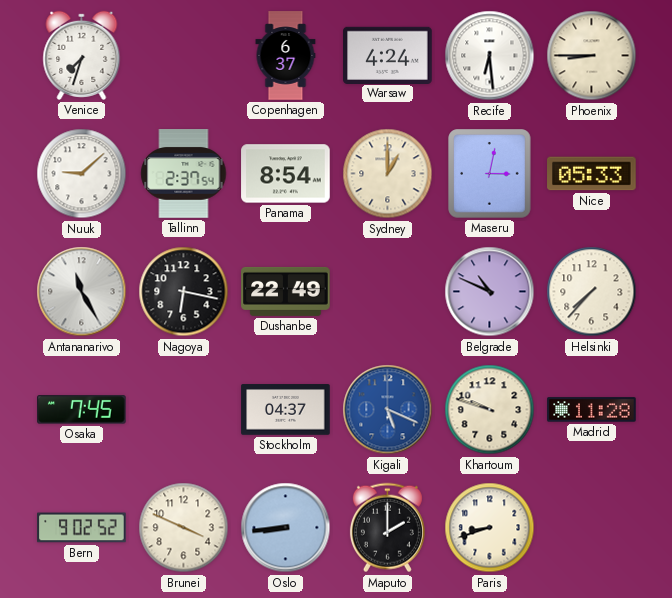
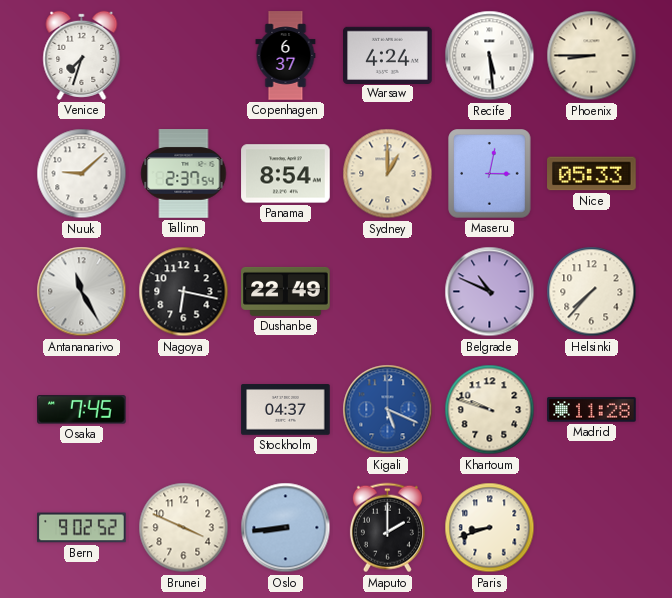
Recife: 6:29 -> 5:29 (490, 56)
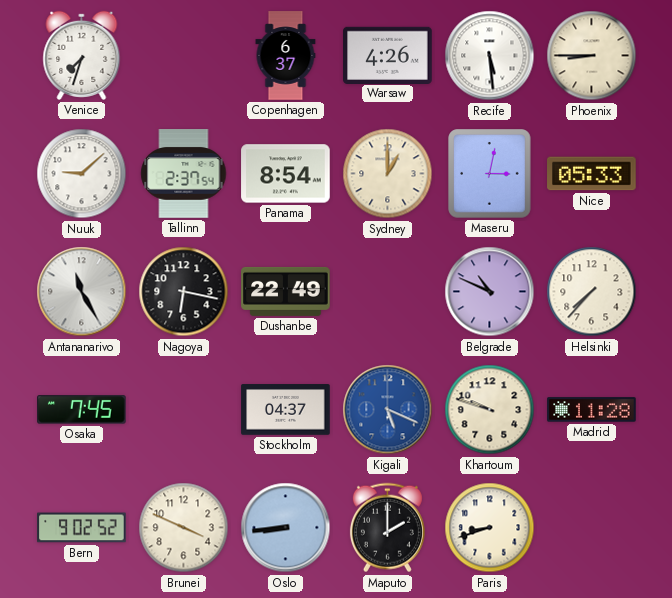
Warsaw: 4:24 -> 4:26 (388, 55)
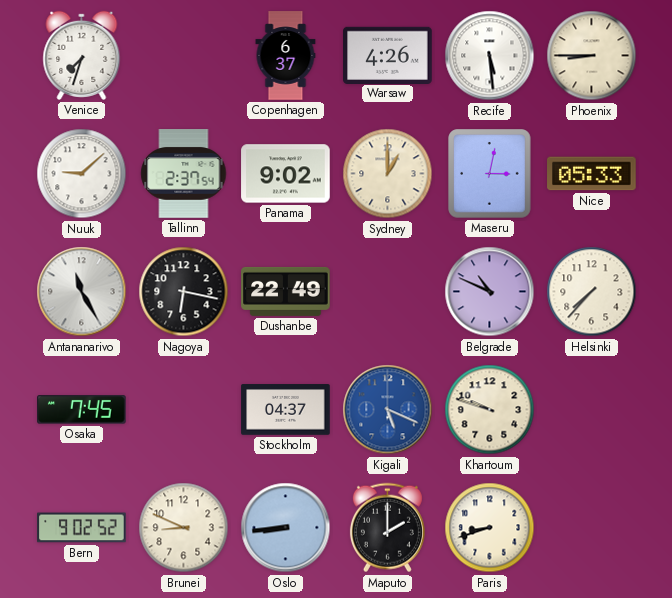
Panama: 8:54 -> 9:02 (286, 174)
Madrid: 11:28 -> none (592, 410)
Brunei: 3:49 -> 8:49 (184, 528)
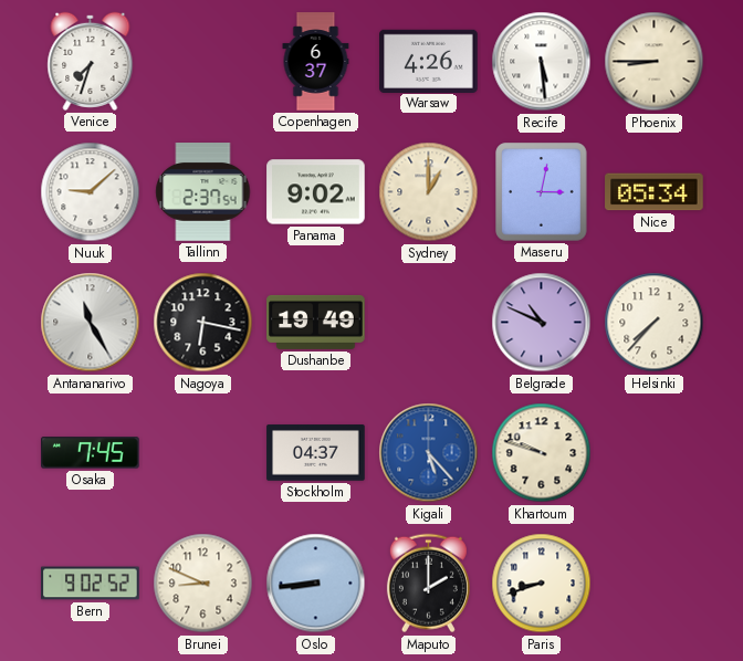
Nice: 05:33 -> 05:34 (655, 192)
Dushanbe: 22:49 -> 19:49 (316, 322)
Kigali: 5:19 -> 5:23 (429, 453)
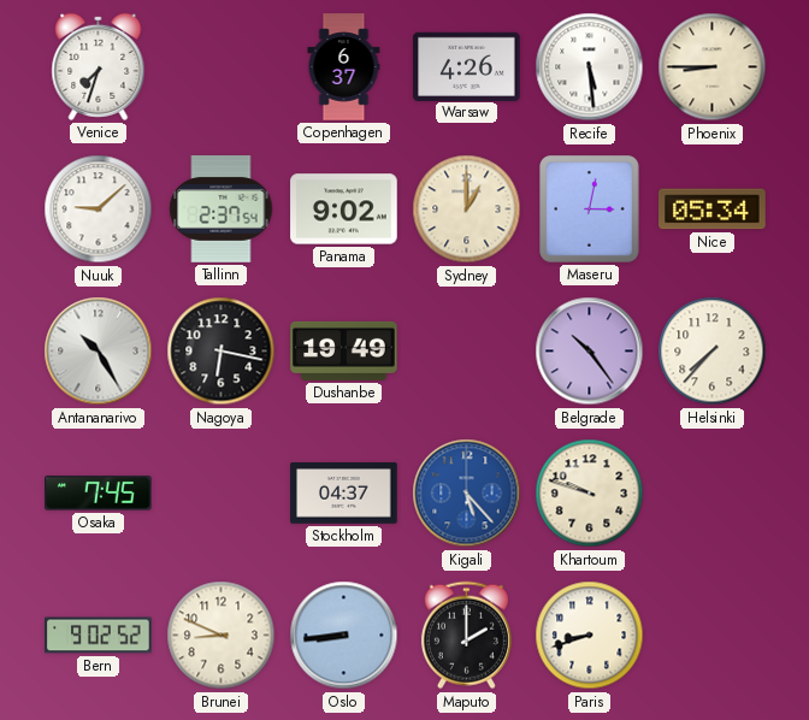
Antananarivo: 11:25 -> 10:25 (99, 352)
Belgrade: 10:49 -> 10:24 (590, 352)
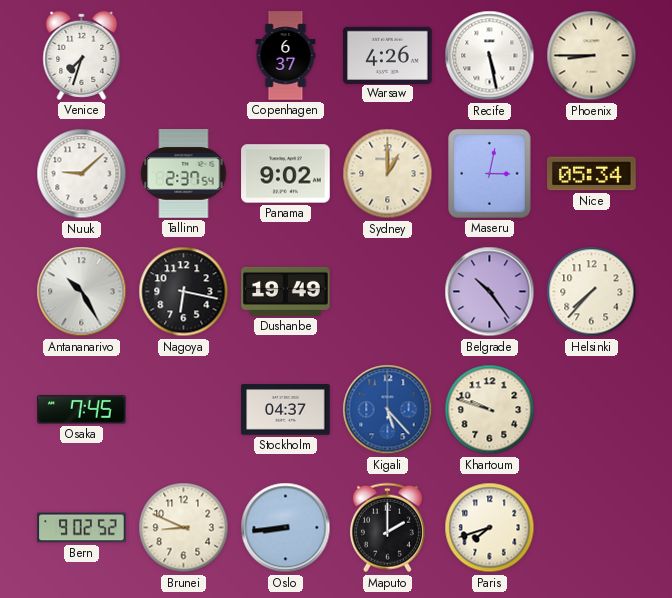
Recife: 5:29 -> 5:28 (490, 56)
Paris: 8:42 -> 7:42 (490, 528)
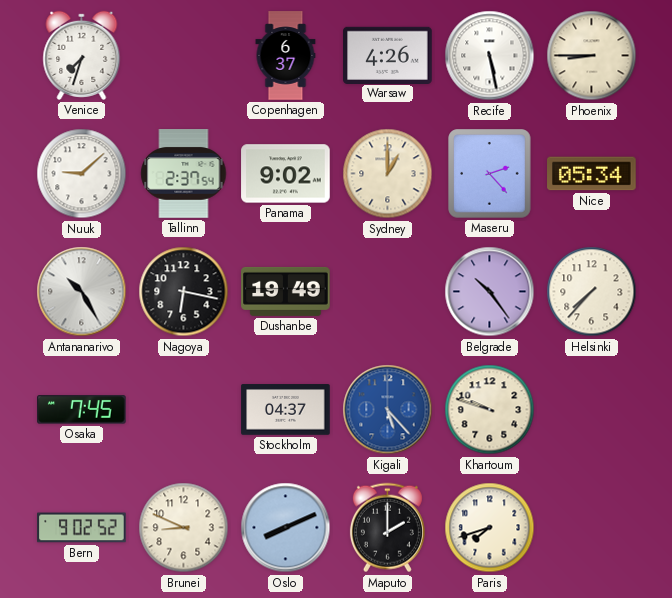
Maseru: 3:02 -> 2:23 (490, 174)
Oslo: 8:44 -> 8:11 (286, 528)
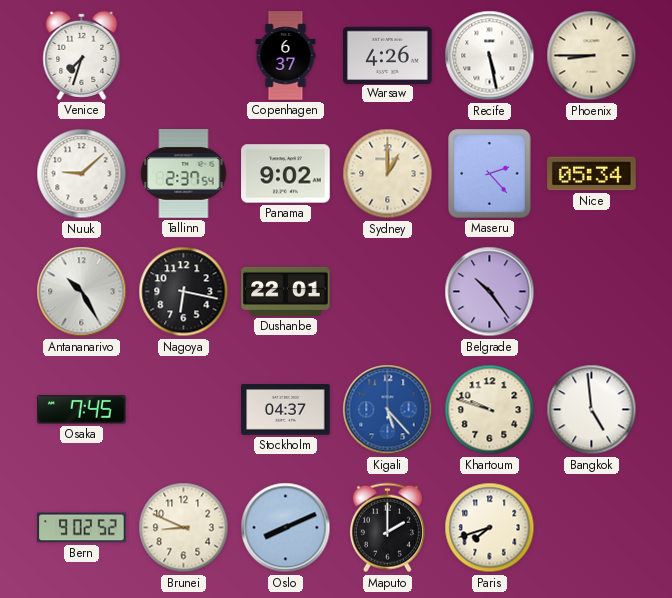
Dushanbe: 19:49 -> 22:01 (286, 291)
Helsinki: 7:37 -> none (592, 292)
Bangkok: none -> 4:59 (592, 410)
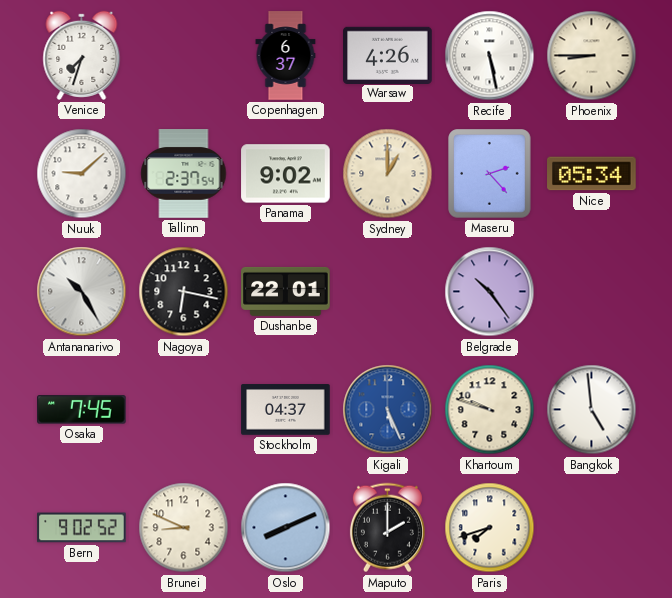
Kigali: 5:23 -> 5:26 (388, 410)
